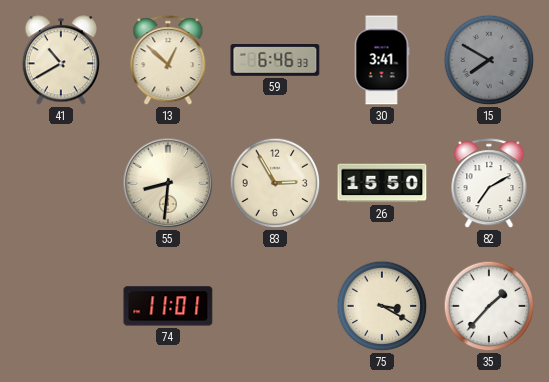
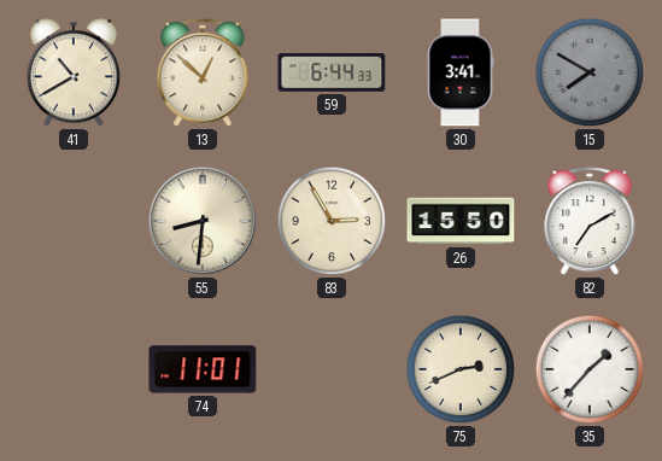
59: 6:46 -> 6:44 (332, 74)
75: 3:20 -> 2:41 (461, 369)
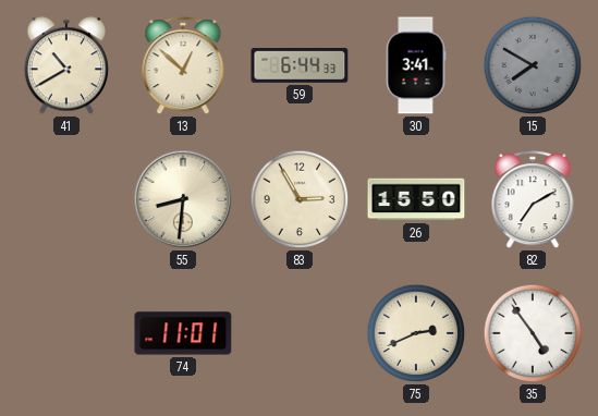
35: 1:37 -> 4:54 (533, 333)
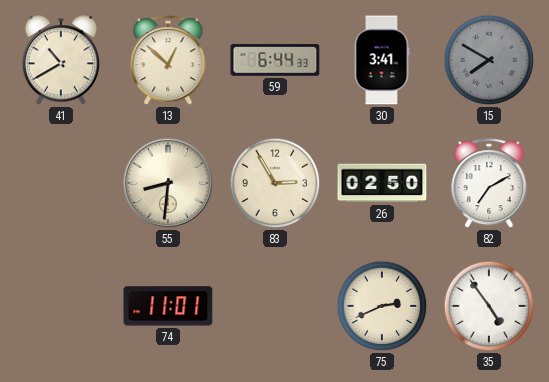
26: 15:50 -> 02:50 (382, 183)
